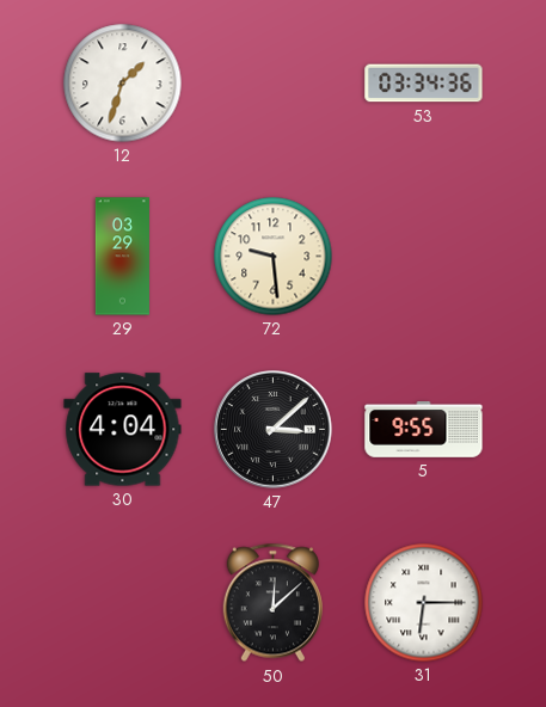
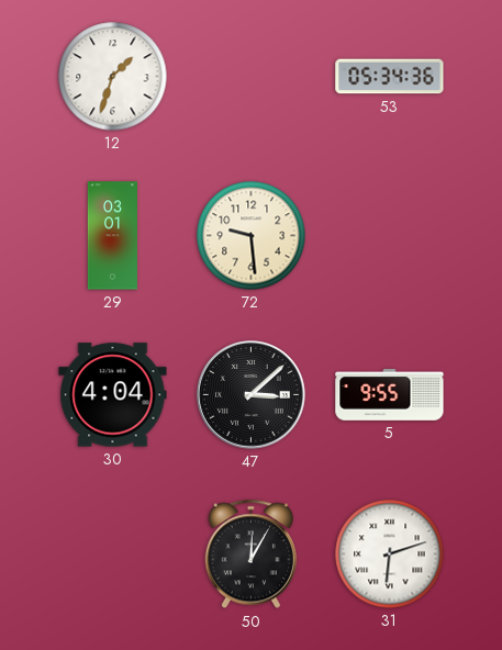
53: 03:34 -> 05:34 (390, 77)
29: 03:29 -> 03:01 (112, 236)
50: 12:08 -> 12:05 (250, 554)
31: 6:15 -> 6:12 (390, 554)
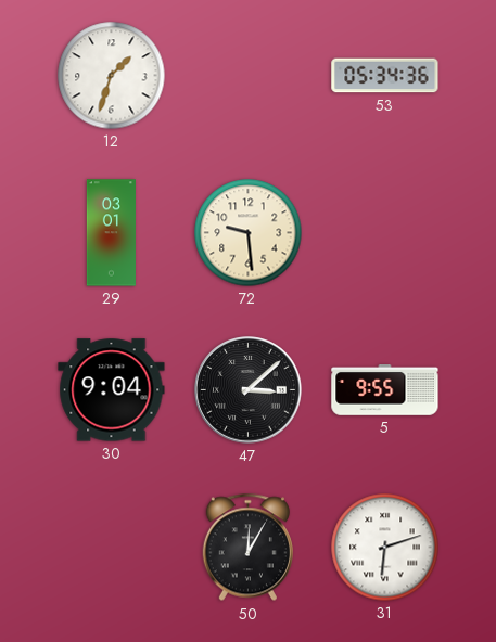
30: 4:04 -> 9:04 (112, 390)
